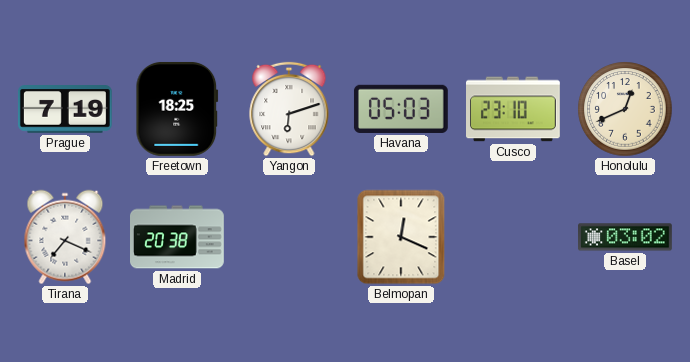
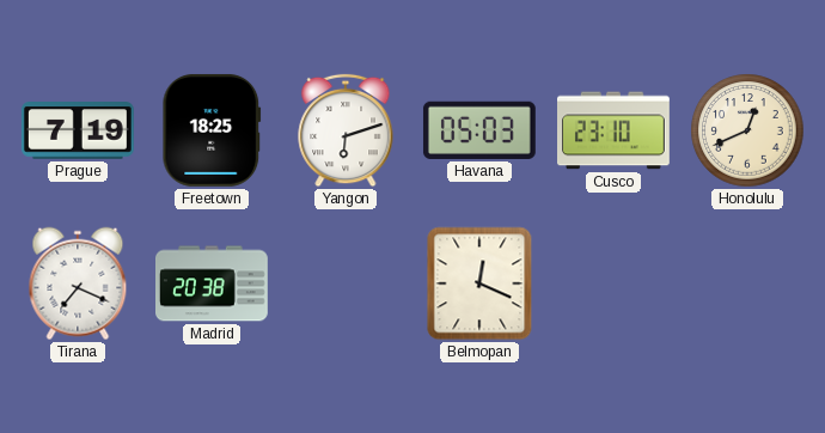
Basel: 03:02 -> none (626, 237)
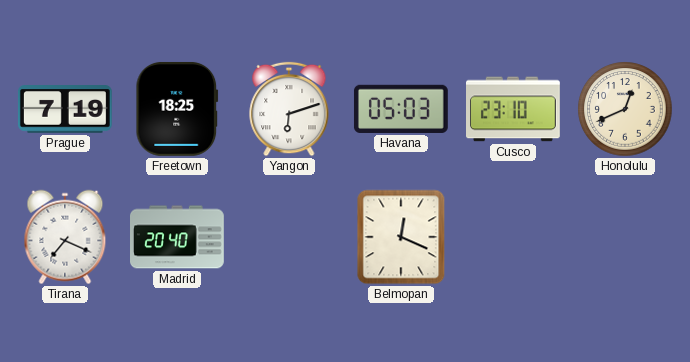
Madrid: 20:38 -> 20:40 (178, 237)
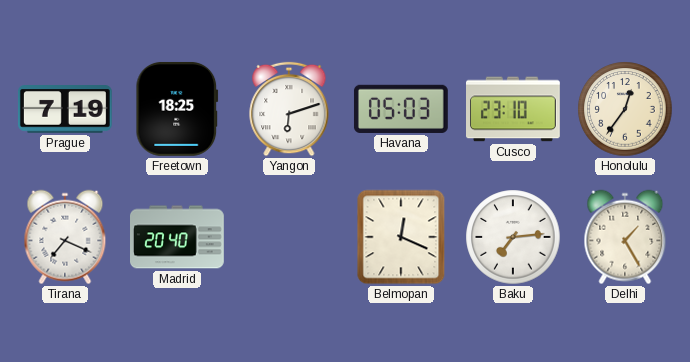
Honolulu: 12:41 -> 12:36 (625, 109)
Baku: none -> 7:14 (513, 237)
Delhi: none -> 1:25 (625, 237)
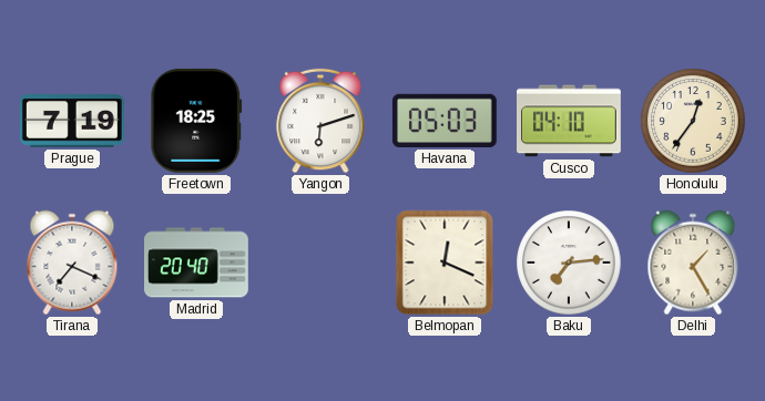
Cusco: 23:10 -> 04:10 (570, 121)
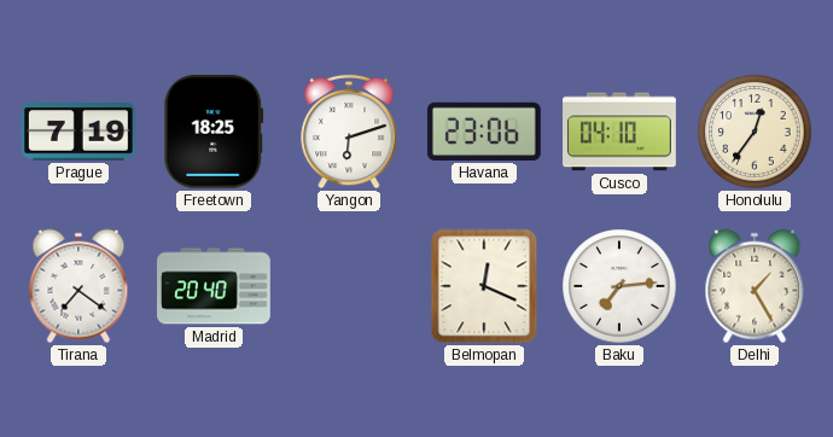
Havana: 05:03 -> 23:06 (484, 132)
Tirana: 7:19 -> 7:21 (78, 286)
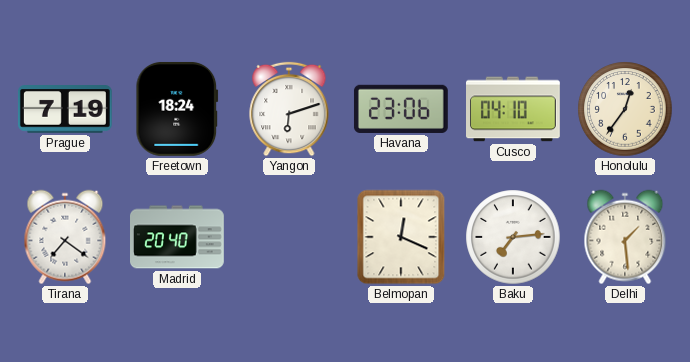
Freetown: 18:25 -> 18:24 (177, 109)
Delhi: 1:25 -> 1:29 (625, 237)
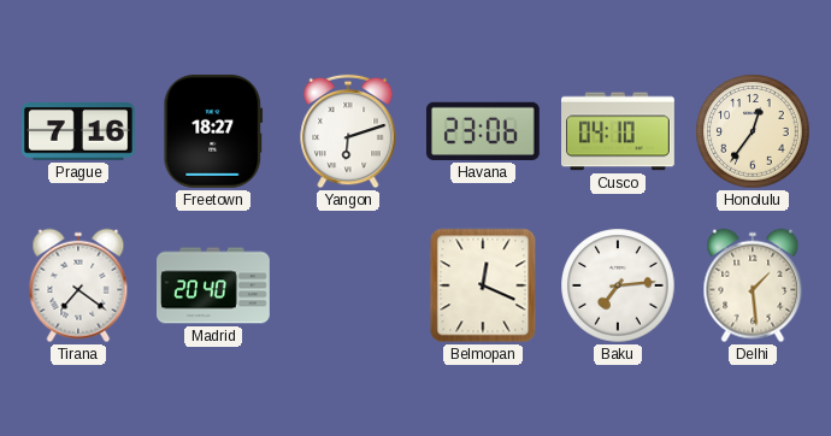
Prague: 7:19 -> 7:16 (78, 132)
Freetown: 18:24 -> 18:27 (213, 131)
